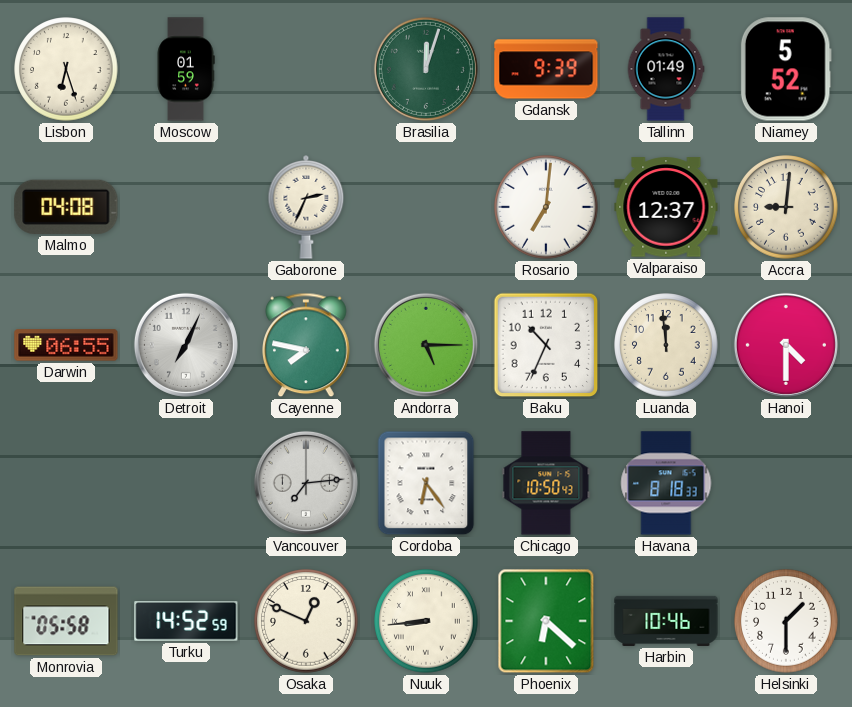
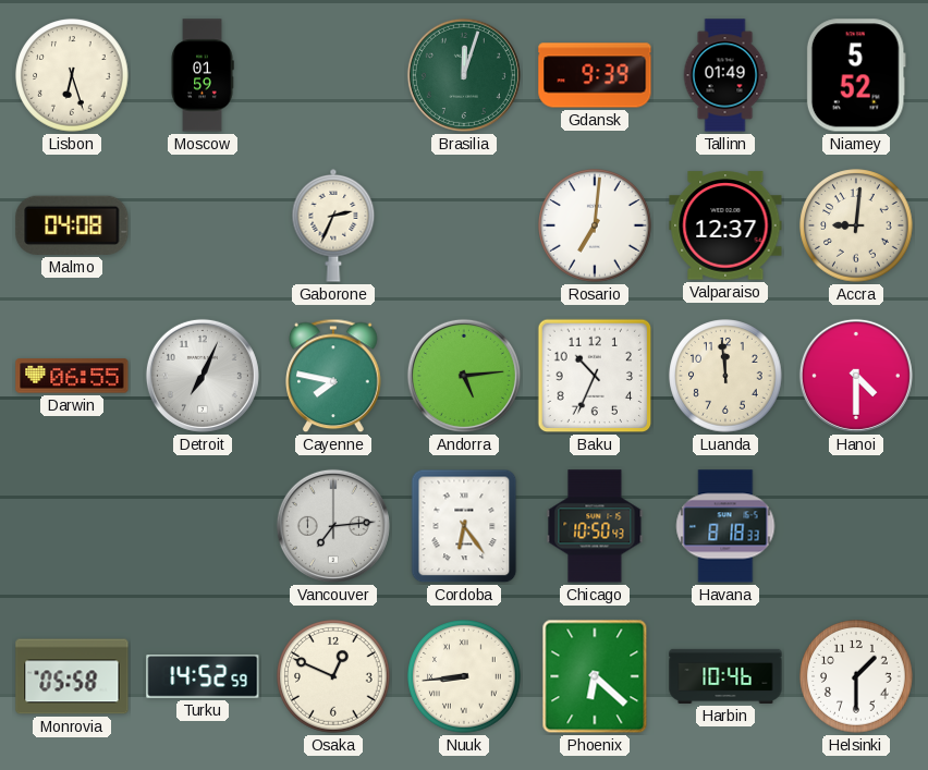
Andorra: 5:15 -> 5:14 (464, 376)
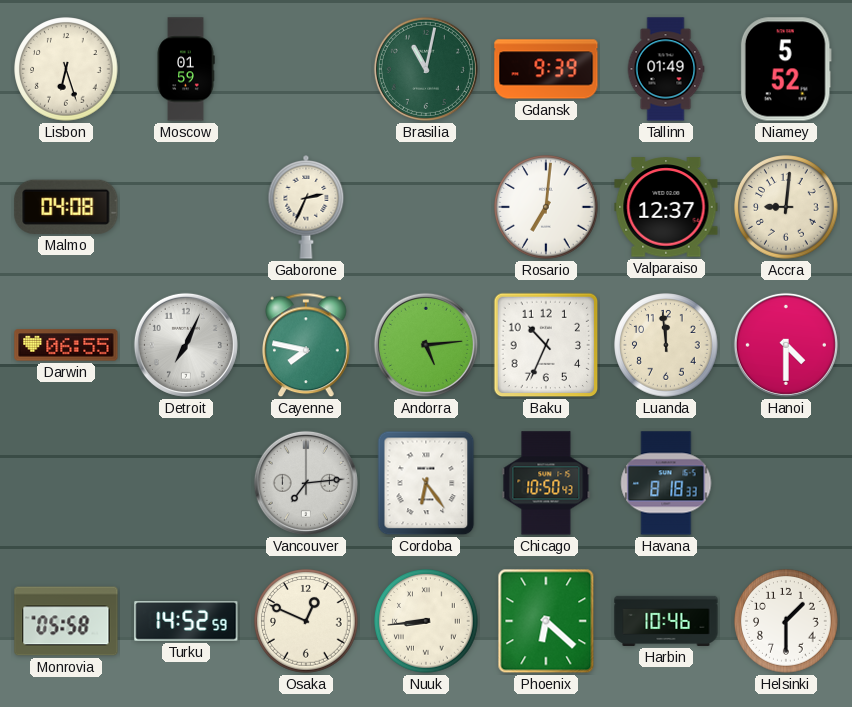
Brasilia: 12:03 -> 11:02 (426, 69)
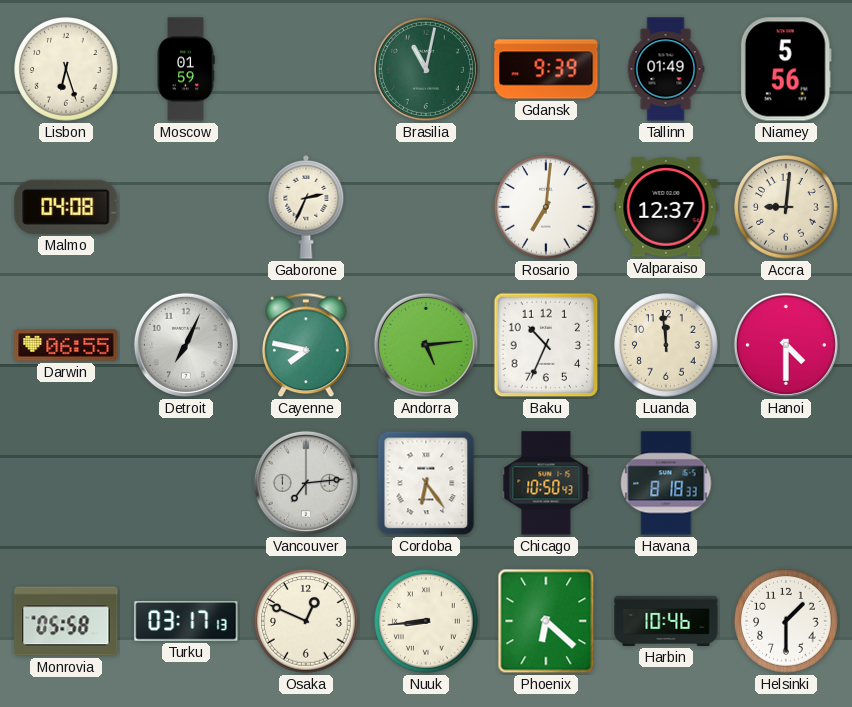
Niamey: 5:52 -> 5:56 (786, 69)
Turku: 14:52 -> 03:17 (186, 622)
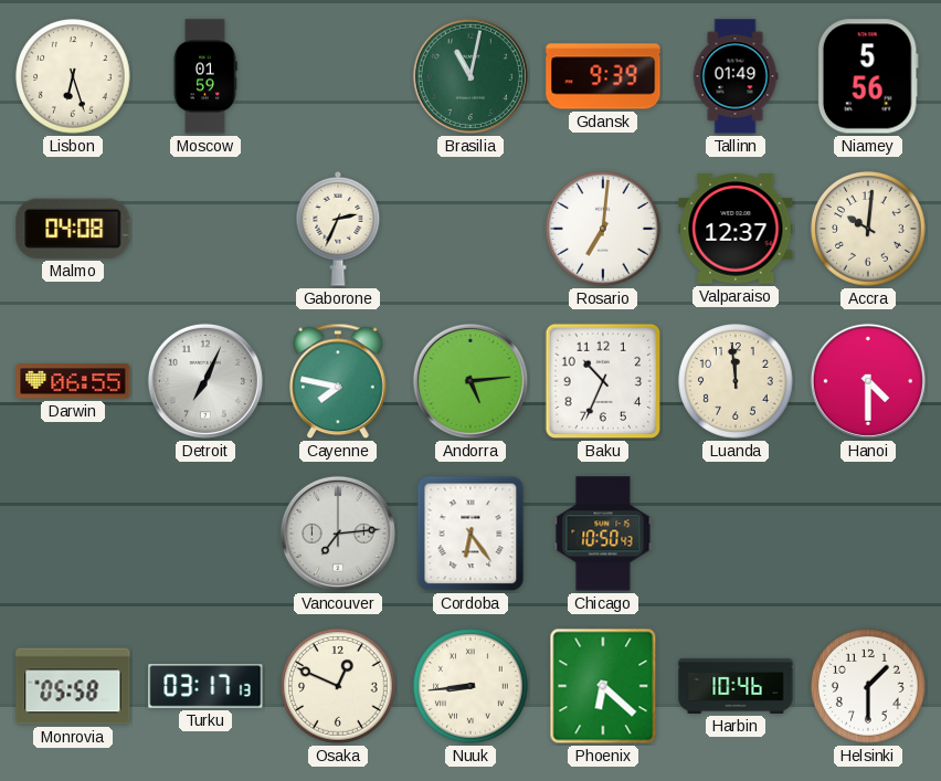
Accra: 9:01 -> 10:01 (868, 229)
Havana: 8:18 -> none (666, 483)
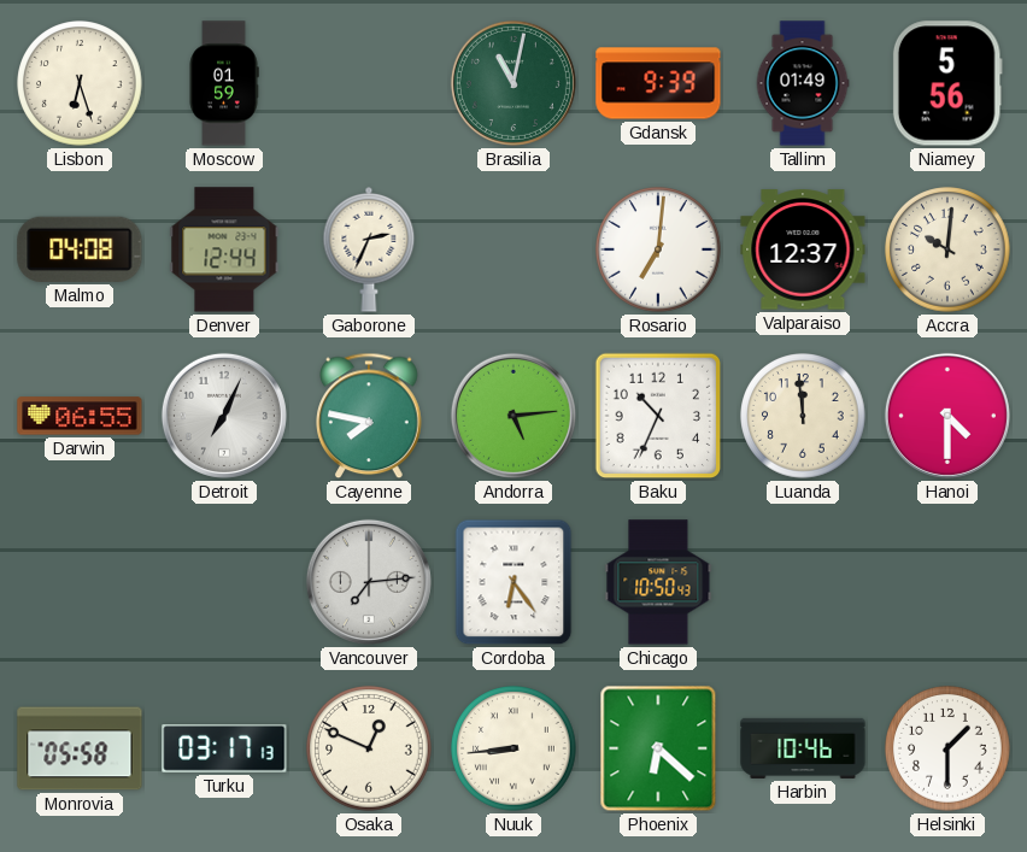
Denver: none -> 12:44 (224, 249)
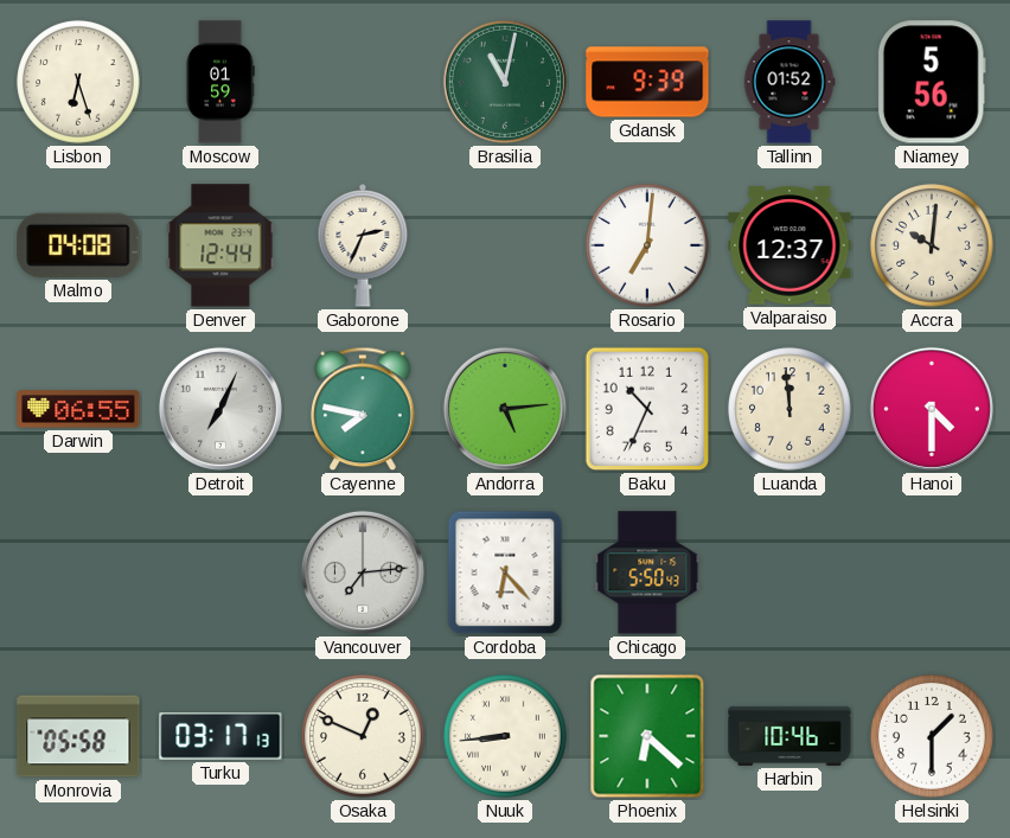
Tallinn: 01:49 -> 01:52 (790, 82)
Cordoba: 6:24 -> 6:23 (505, 572)
Chicago: 10:50 -> 5:50 (647, 572)
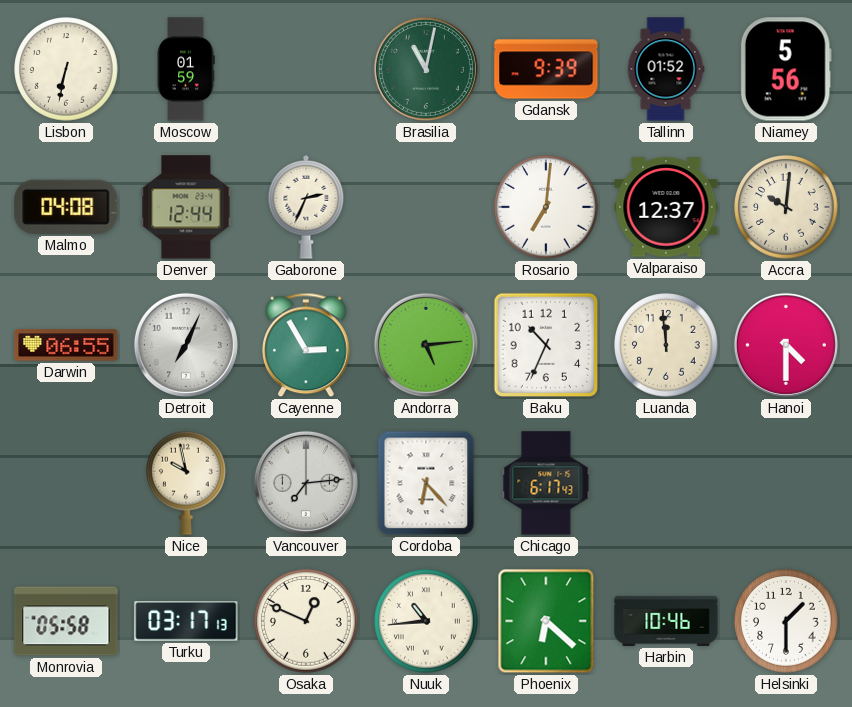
Lisbon: 6:27 -> 6:32 (66, 69)
Cayenne: 7:47 -> 2:55 (306, 345)
Nice: none -> 9:58 (187, 483)
Chicago: 5:50 -> 6:17 (546, 483)
Nuuk: 8:44 -> 10:44 (426, 621)
